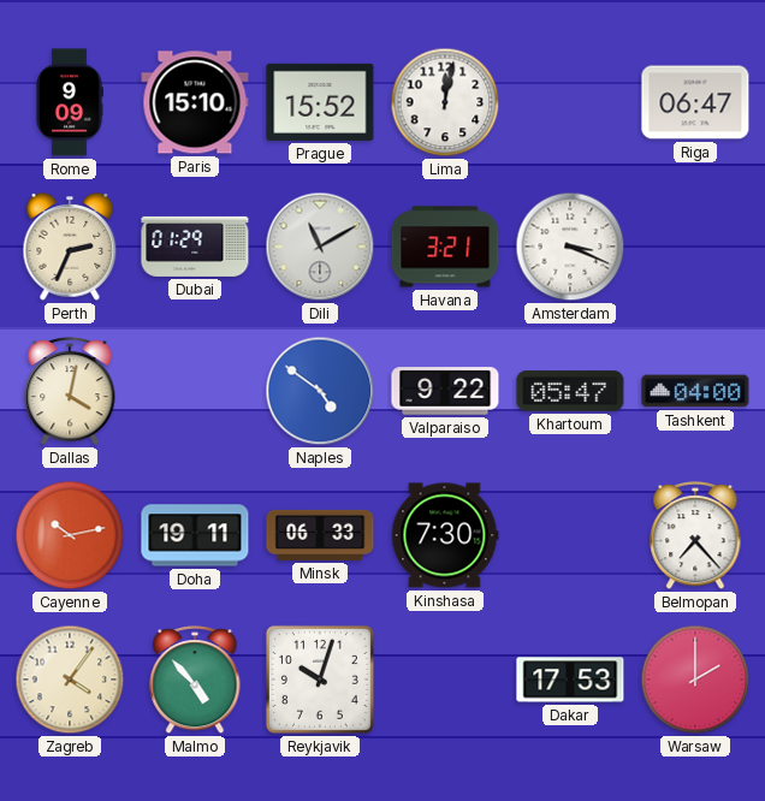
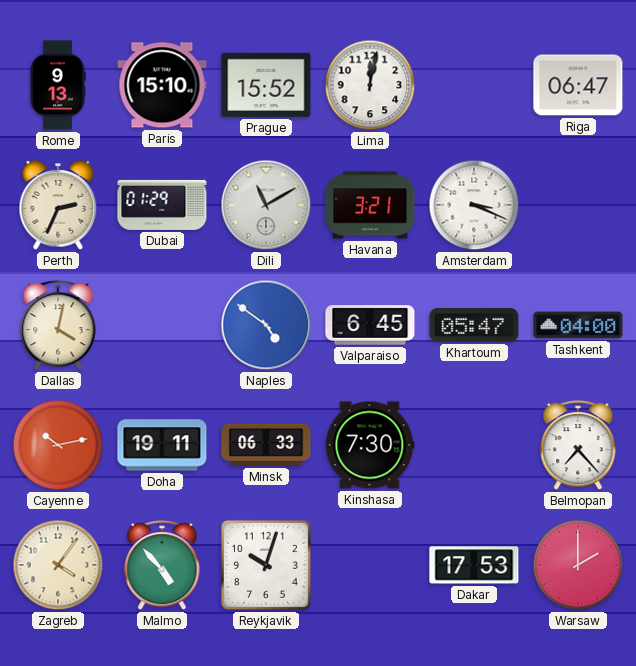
Rome: 9:09 -> 9:13 (58, 85)
Valparaiso: 9:22 -> 6:45 (370, 325)
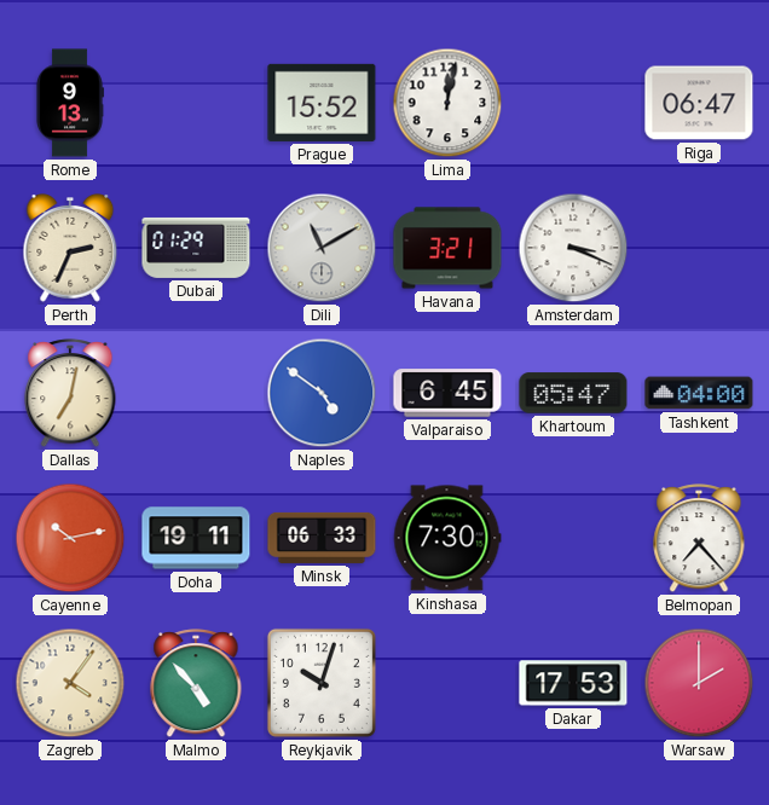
Paris: 15:10 -> none (162, 85)
Dallas: 4:02 -> 7:02 (70, 394)
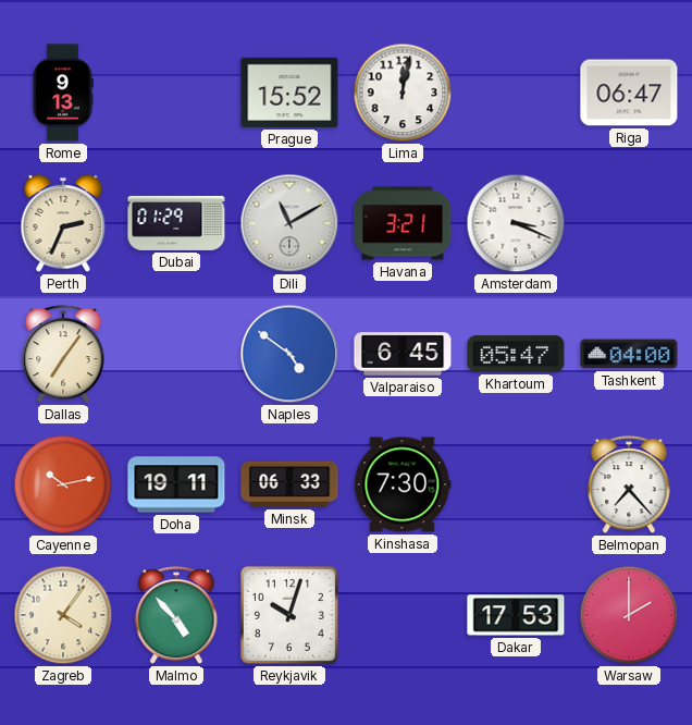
Dallas: 7:02 -> 7:06 (63, 355)
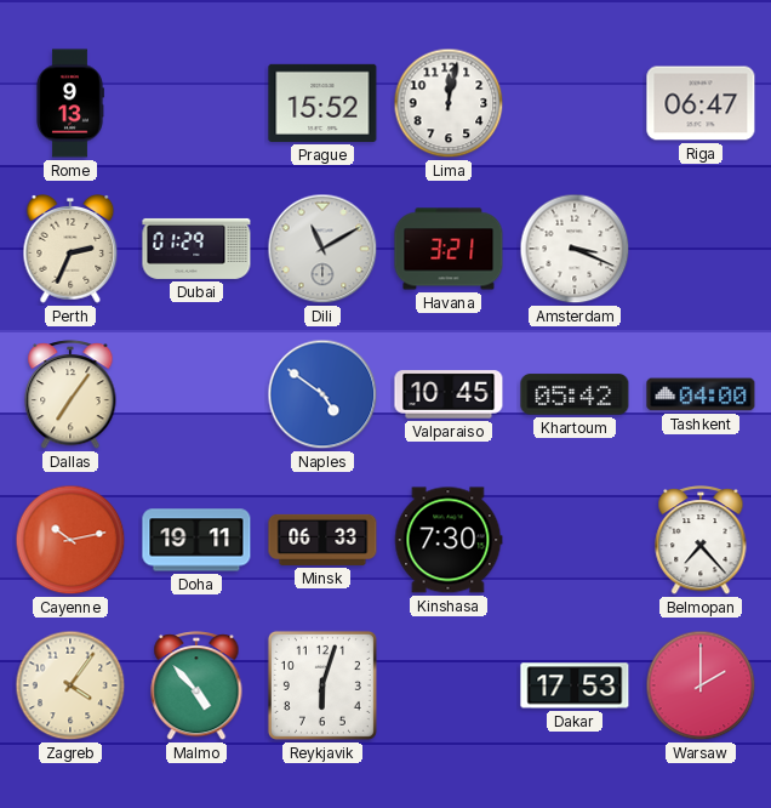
Valparaiso: 6:45 -> 10:45 (449, 394)
Khartoum: 05:47 -> 05:42 (575, 394)
Reykjavik: 10:03 -> 6:03 (322, 685)
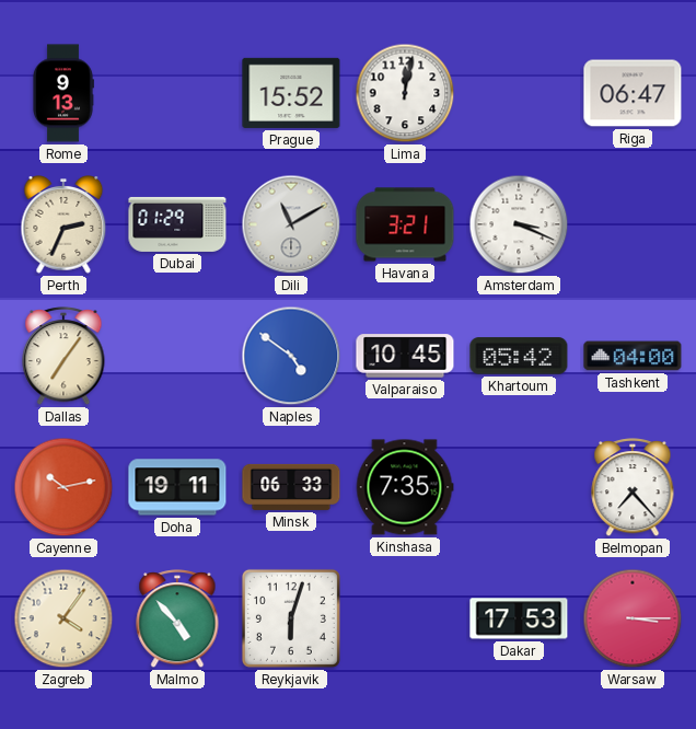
Kinshasa: 7:30 -> 7:35 (405, 487)
Warsaw: 2:00 -> 3:15 (633, 618)
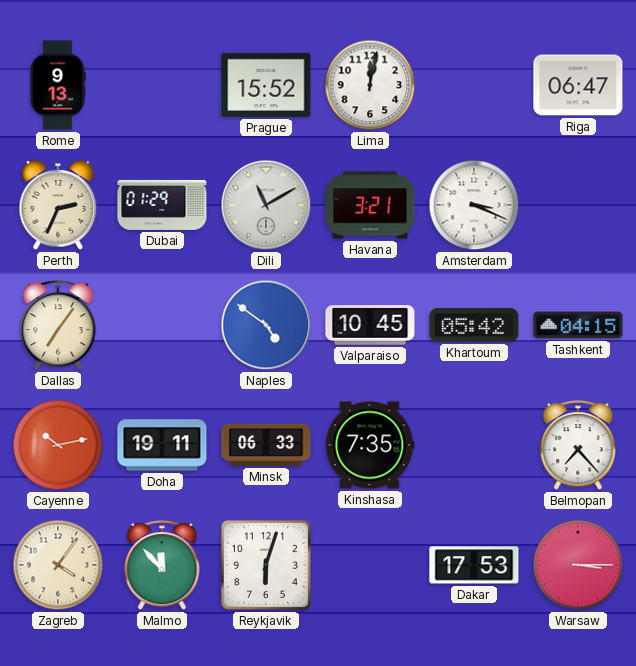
Tashkent: 04:00 -> 04:15 (578, 325)
Malmo: 4:53 -> 11:53 (162, 566)
